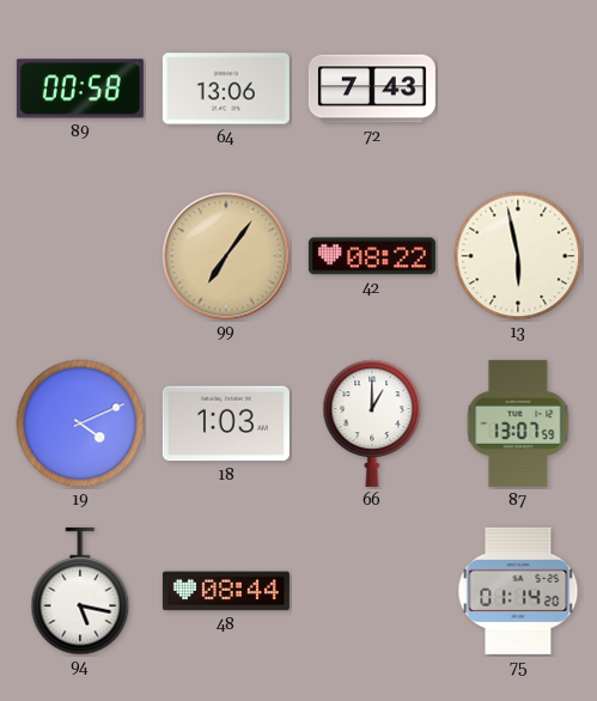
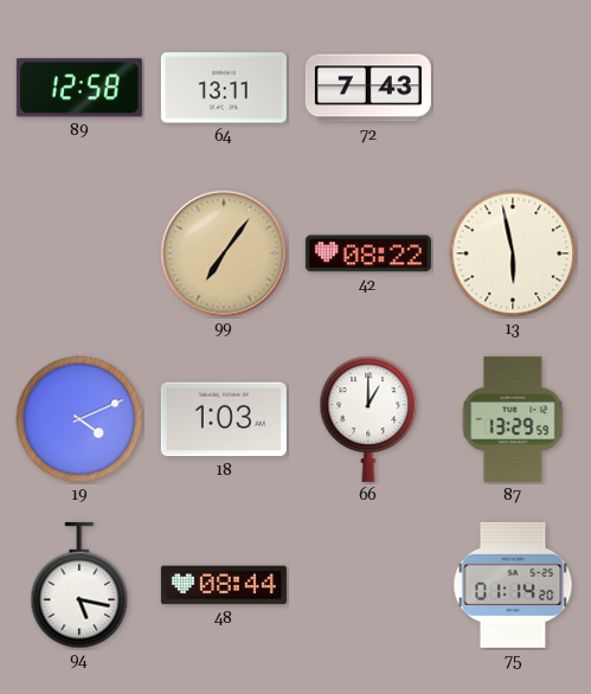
89: 00:58 -> 12:58 (79, 88)
64: 13:06 -> 13:11 (224, 88)
87: 13:07 -> 13:29 (513, 419)
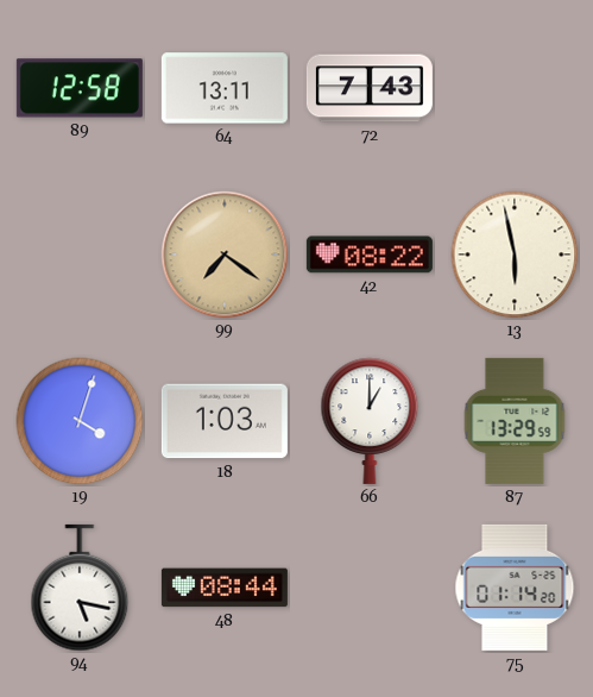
99: 7:06 -> 7:21 (225, 255)
19: 4:11 -> 4:03 (80, 421)
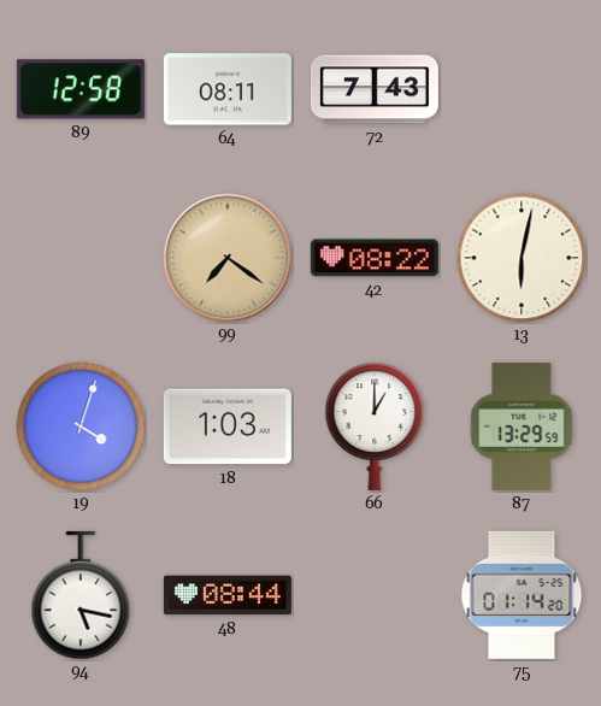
64: 13:11 -> 08:11 (228, 89)
13: 5:58 -> 6:02 (522, 258)
